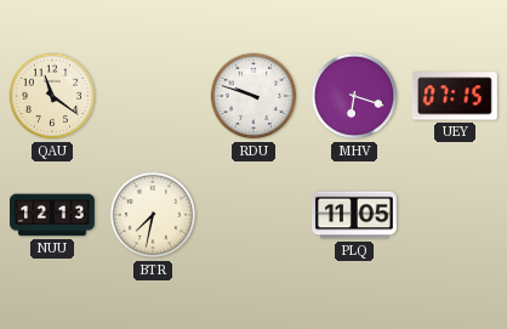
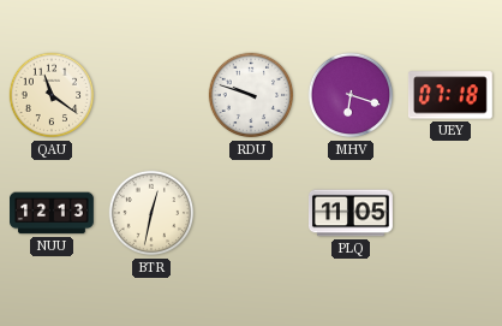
UEY: 07:15 -> 07:18 (450, 95)
BTR: 7:32 -> 12:32 (151, 213)
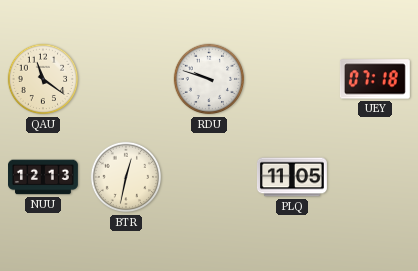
MHV: 6:18 -> none (351, 95)
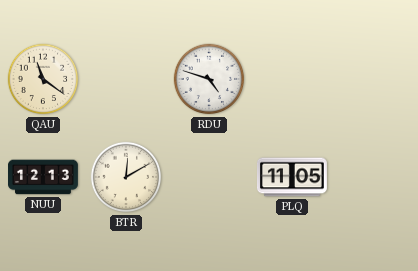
RDU: 9:48 -> 4:48 (209, 79)
UEY: 07:18 -> none (375, 79)
BTR: 12:32 -> 12:10 (126, 177)
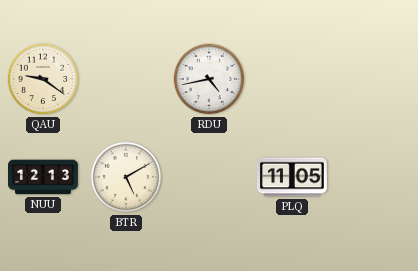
QAU: 11:21 -> 9:21 (43, 79)
RDU: 4:48 -> 4:43 (209, 79)
BTR: 12:10 -> 5:10 (126, 177)
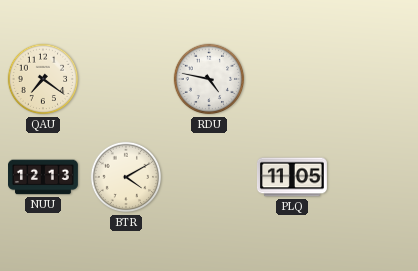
QAU: 9:21 -> 7:21 (43, 79)
RDU: 4:43 -> 4:47 (209, 79)
BTR: 5:10 -> 4:10 (126, 177)
